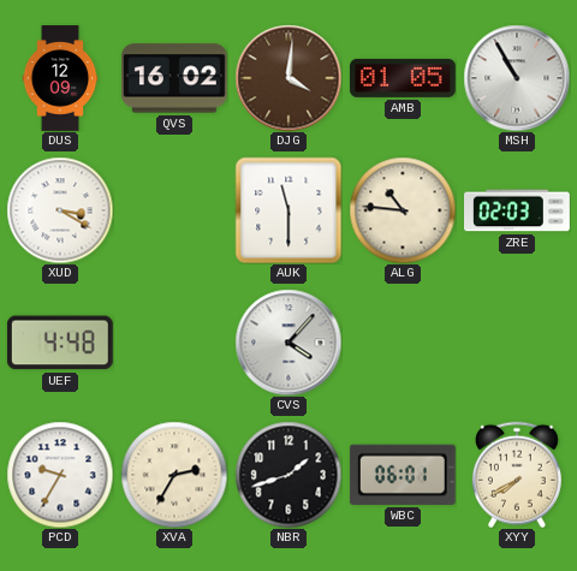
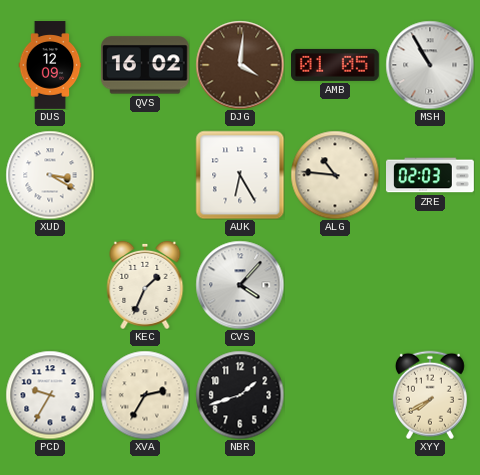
AUK: 11:30 -> 6:25 (240, 175)
UEF: 4:48 -> none (60, 343)
KEC: none -> 1:34 (145, 285)
WBC: 06:01 -> none (403, 475)
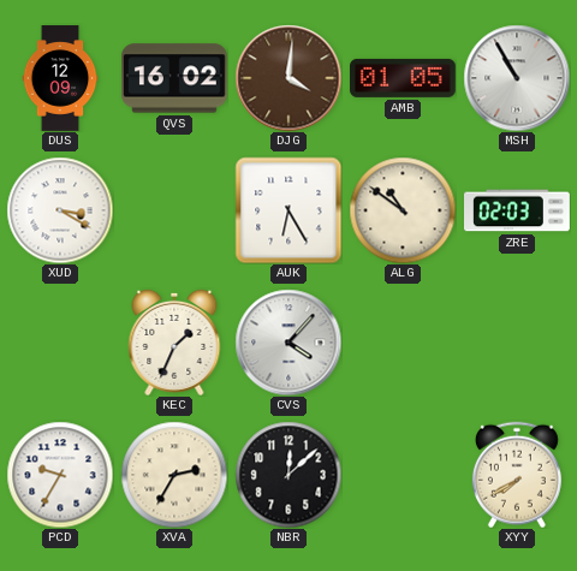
ALG: 10:46 -> 10:51 (403, 210)
NBR: 1:42 -> 12:08 (288, 475)
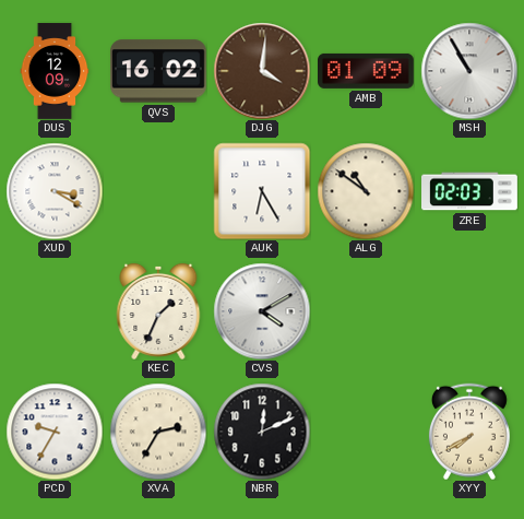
AMB: 01:05 -> 01:09 (367, 71)
CVS: 4:07 -> 4:10 (262, 311)
NBR: 12:08 -> 12:11 (262, 432)
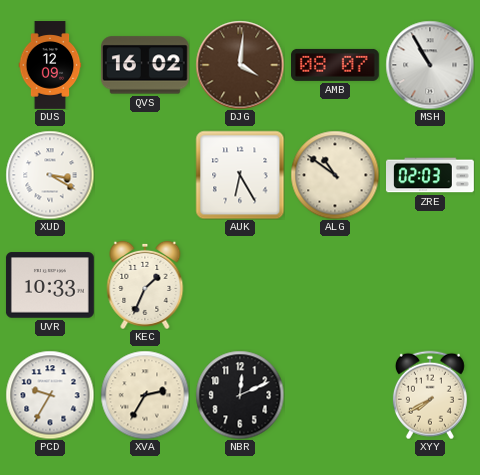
AMB: 01:09 -> 08:07 (336, 65)
UVR: none -> 10:33 (50, 285)
CVS: 4:10 -> none (262, 311)
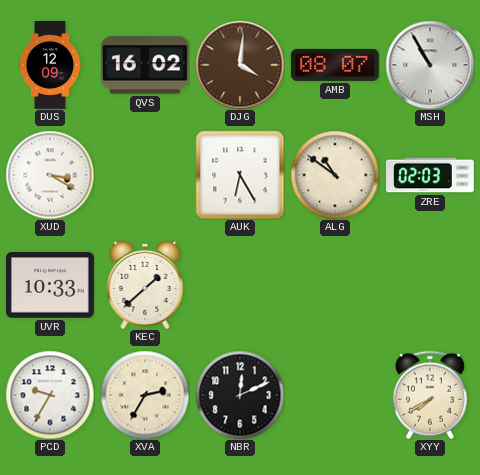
KEC: 1:34 -> 1:38 (145, 285)
